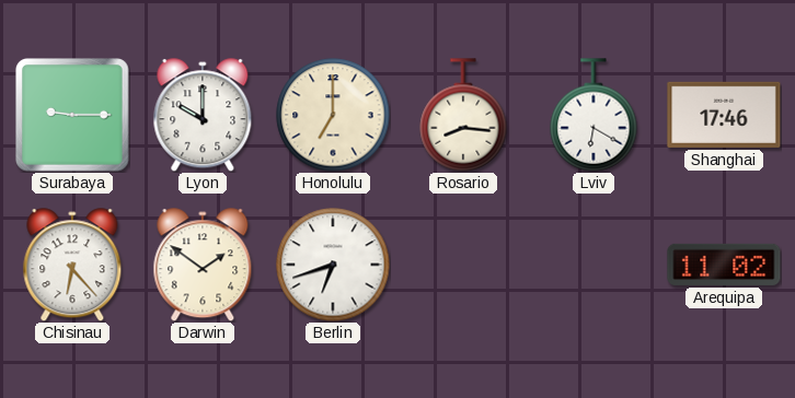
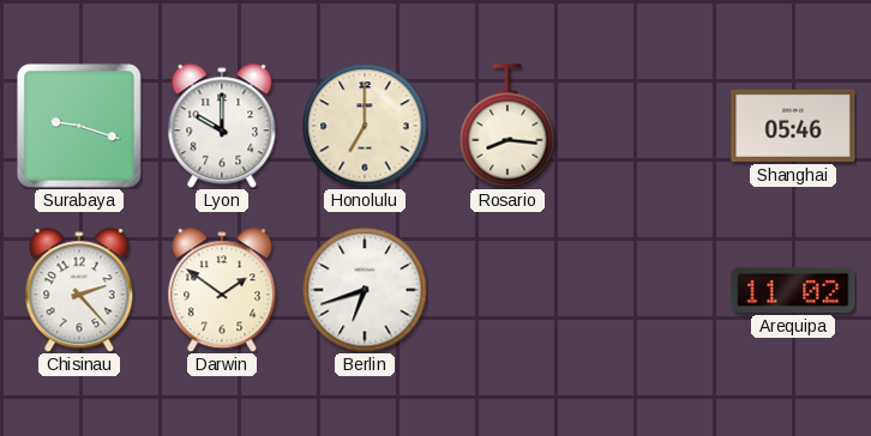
Surabaya: 9:15 -> 9:18 (80, 127)
Lviv: 6:20 -> none (594, 115)
Shanghai: 17:46 -> 05:46 (793, 126)
Chisinau: 6:23 -> 2:23 (79, 290)
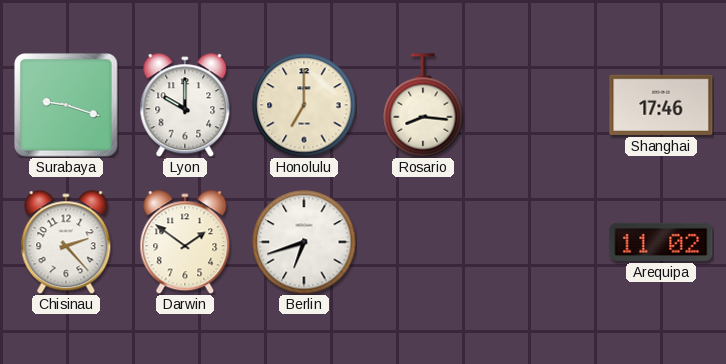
Shanghai: 05:46 -> 17:46 (661, 105)
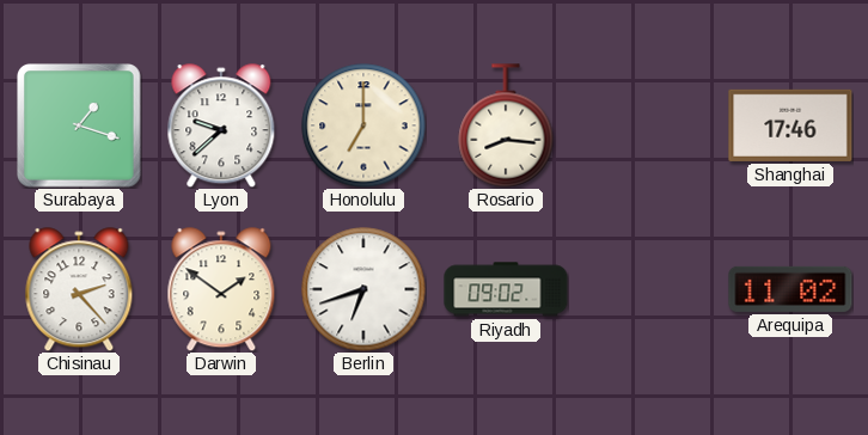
Surabaya: 9:18 -> 1:18 (80, 127)
Lyon: 10:00 -> 9:38 (221, 125)
Riyadh: none -> 09:02 (506, 289)
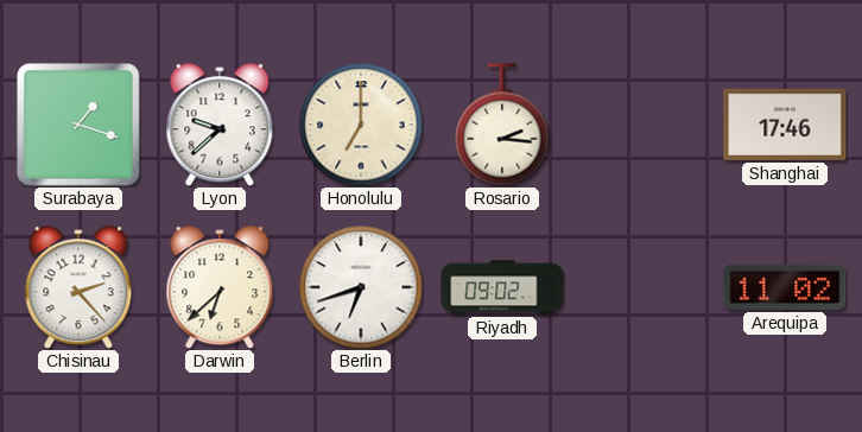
Rosario: 8:16 -> 2:16 (502, 125)
Darwin: 1:51 -> 6:38 (220, 287)
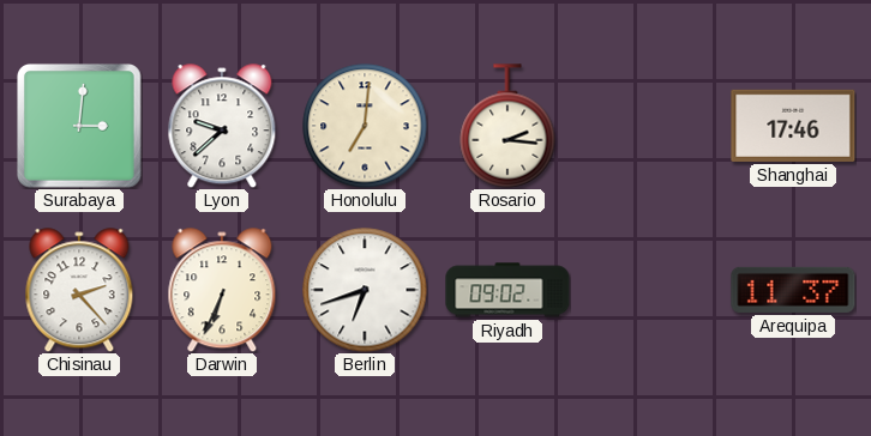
Surabaya: 1:18 -> 3:01 (80, 127)
Honolulu: 7:00 -> 7:01 (365, 126)
Darwin: 6:38 -> 6:34 (222, 290)
Arequipa: 11:02 -> 11:37 (793, 290)
